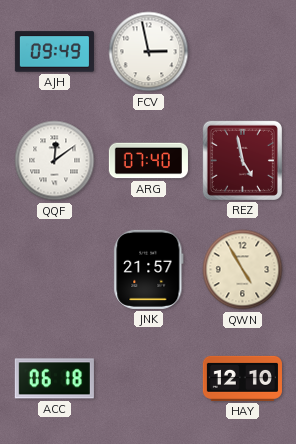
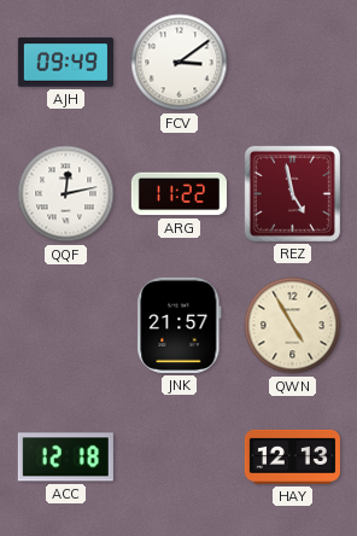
FCV: 2:58 -> 3:09 (180, 63)
QQF: 12:09 -> 12:13 (66, 194)
ARG: 07:40 -> 11:22 (178, 194)
ACC: 06:18 -> 12:18 (65, 458)
HAY: 12:10 -> 12:13 (292, 456)
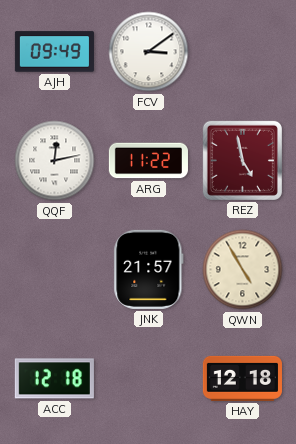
HAY: 12:13 -> 12:18 (242, 378)
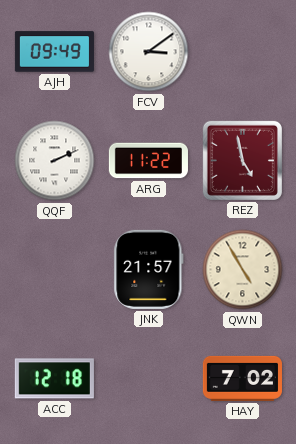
QQF: 12:13 -> 2:11 (55, 161)
HAY: 12:18 -> 7:02 (242, 378)
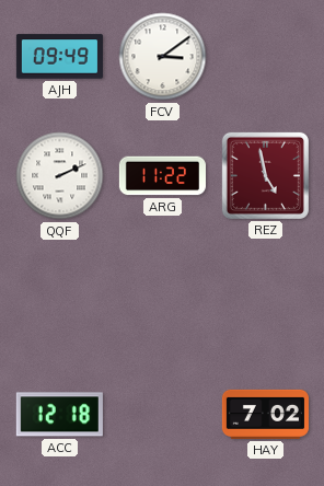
JNK: 21:57 -> none (149, 269)
QWN: 4:55 -> none (243, 270)
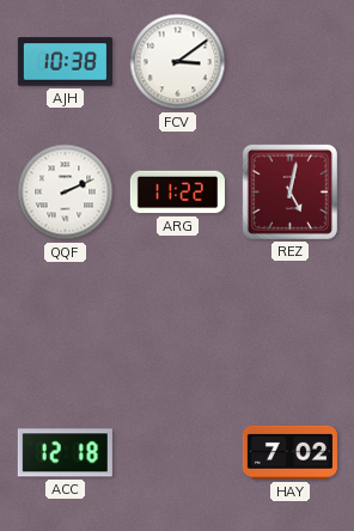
AJH: 09:49 -> 10:38 (65, 62)
REZ: 4:58 -> 5:02 (289, 191)
